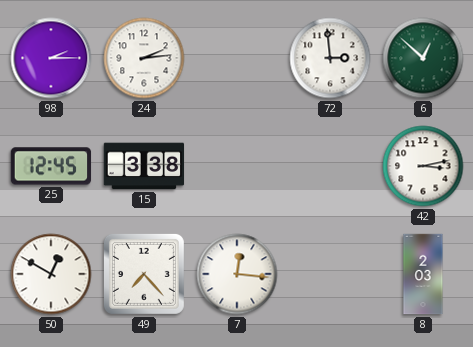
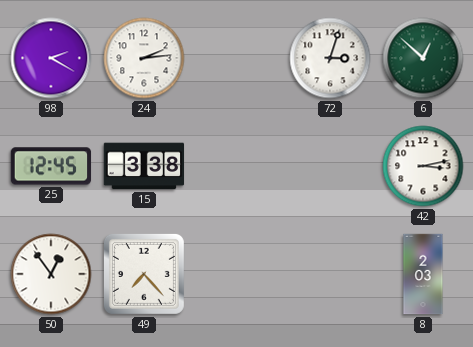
98: 2:15 -> 2:20 (51, 58)
72: 2:59 -> 3:03 (330, 58)
50: 12:50 -> 12:54 (51, 274)
7: 12:16 -> none (237, 274)
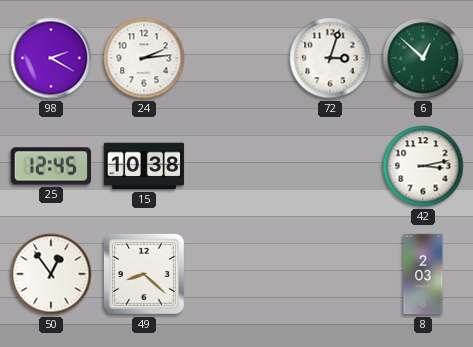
15: 3:38 -> 10:38 (144, 166)
49: 7:23 -> 8:22 (144, 274)
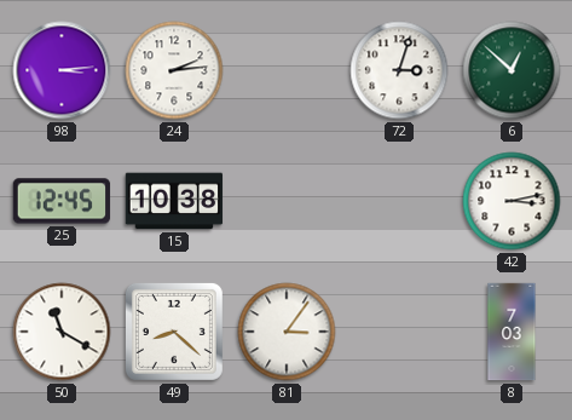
98: 2:20 -> 3:14 (62, 70)
50: 12:54 -> 11:20 (62, 332)
81: none -> 3:06 (287, 332)
8: 2:03 -> 7:03 (512, 332)
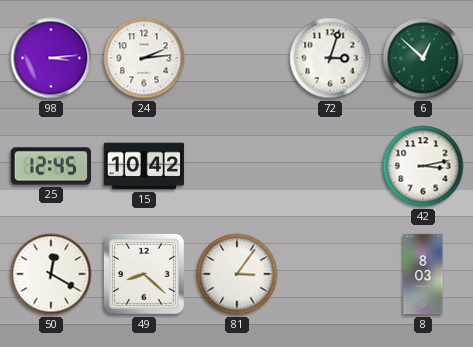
15: 10:38 -> 10:42 (144, 166)
50: 11:20 -> 12:20 (51, 274)
8: 7:03 -> 8:03 (423, 274)
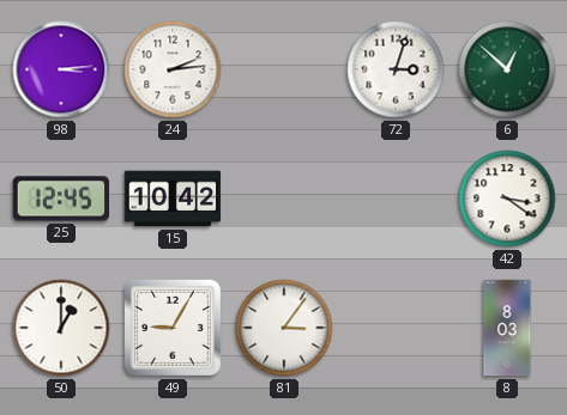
42: 3:13 -> 3:21 (507, 199)
50: 12:20 -> 1:00 (61, 328)
49: 8:22 -> 9:05 (173, 328)
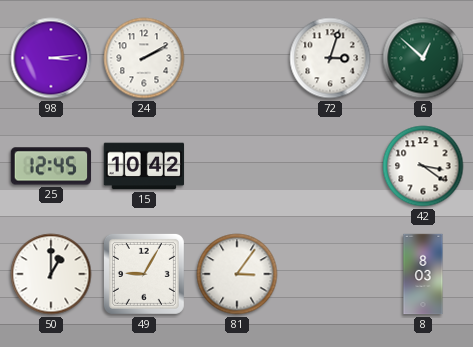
24: 2:14 -> 2:10 (144, 58)
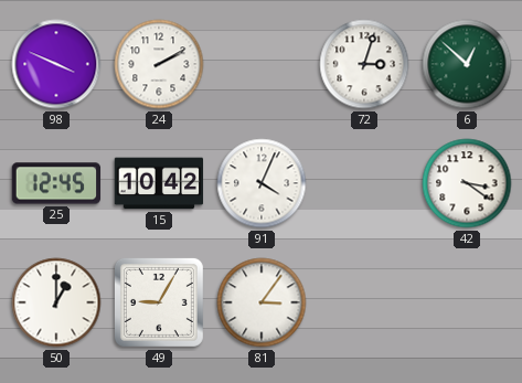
98: 3:14 -> 3:49 (56, 64)
91: none -> 4:04 (262, 183)
8: 8:03 -> none (423, 274)
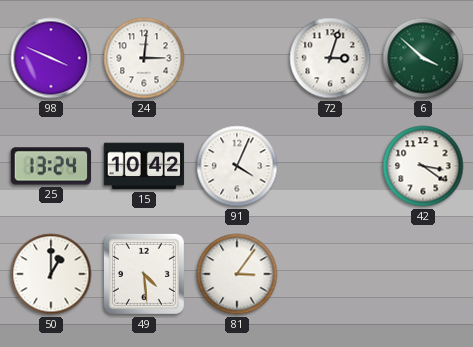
24: 2:10 -> 3:01 (144, 58)
6: 12:52 -> 3:52 (423, 58)
25: 12:45 -> 13:24 (51, 166)
49: 9:05 -> 4:29 (144, 274)
